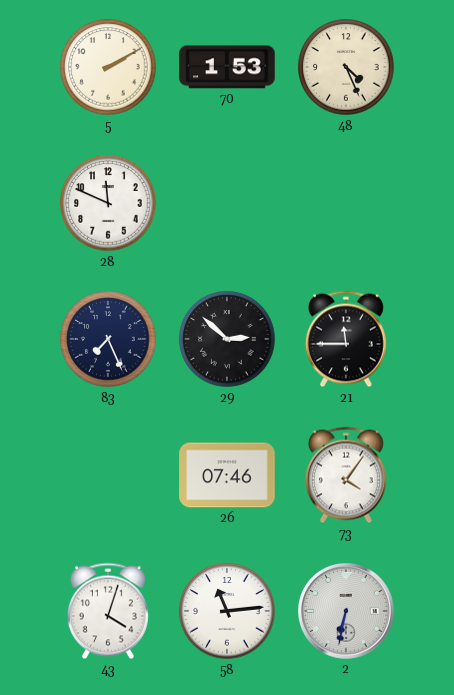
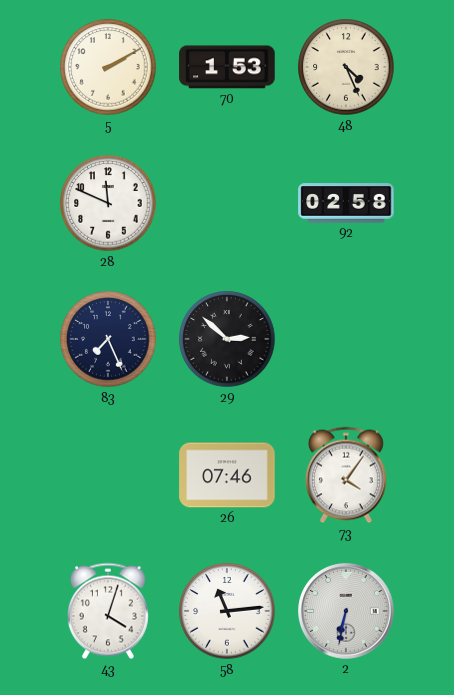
92: none -> 02:58 (346, 203)
21: 11:45 -> none (346, 339)
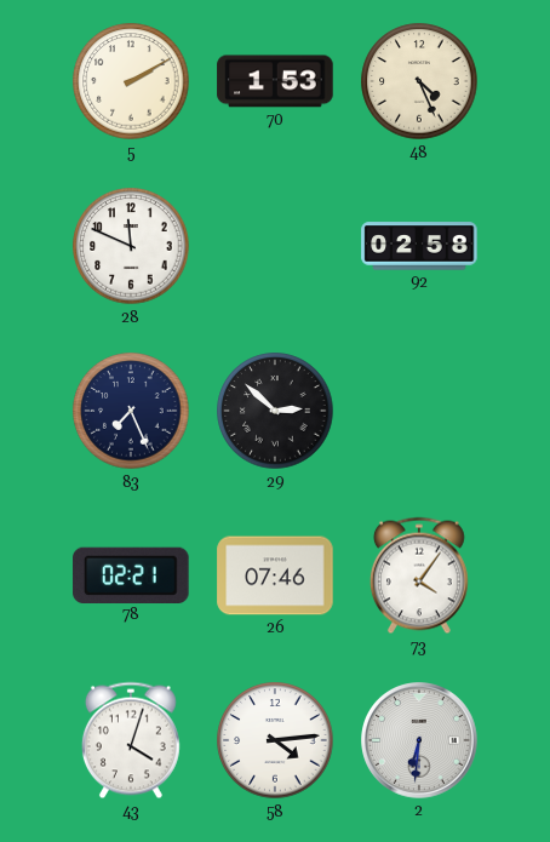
78: none -> 02:21 (131, 574)
58: 11:14 -> 4:14 (275, 740)
2: 6:32 -> 6:31 (419, 740)
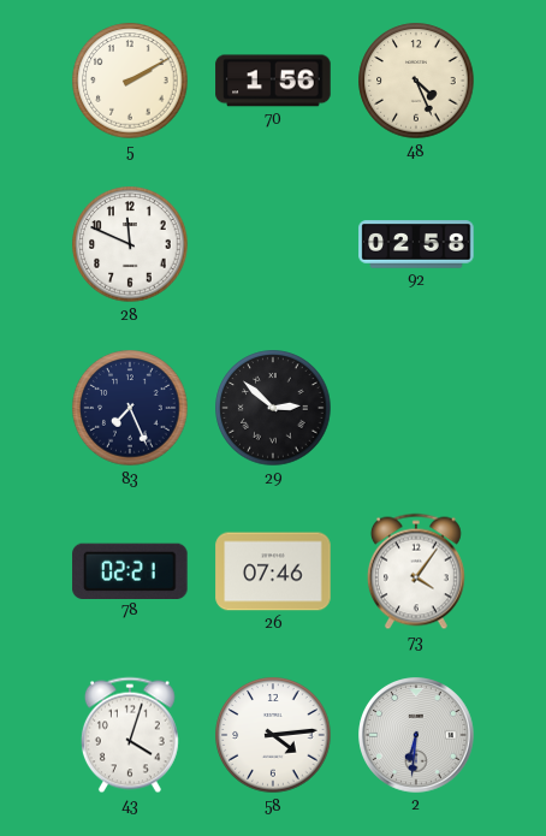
70: 1:53 -> 1:56 (273, 81)
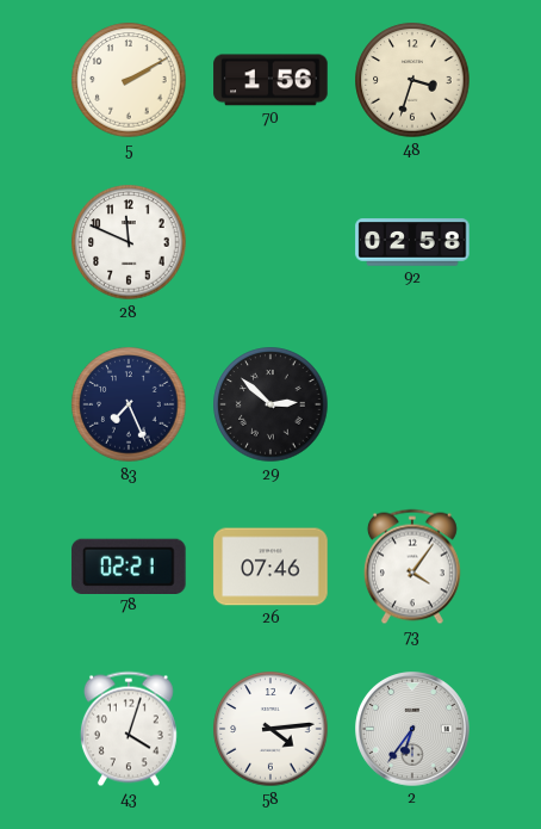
48: 4:26 -> 3:33 (412, 80)
2: 6:31 -> 6:36 (412, 729)
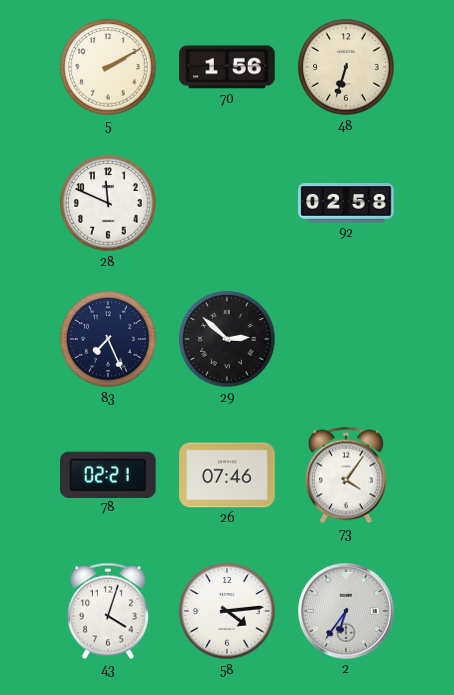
48: 3:33 -> 6:33 (346, 67)
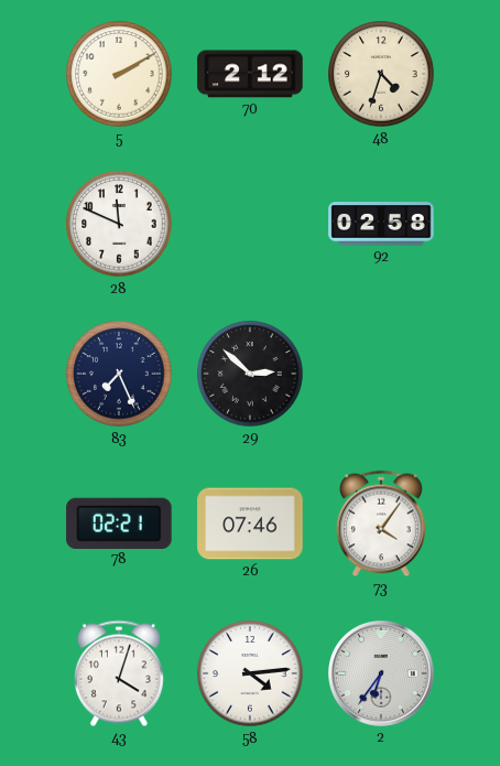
70: 1:56 -> 2:12 (250, 74)
48: 6:33 -> 4:33 (381, 74)
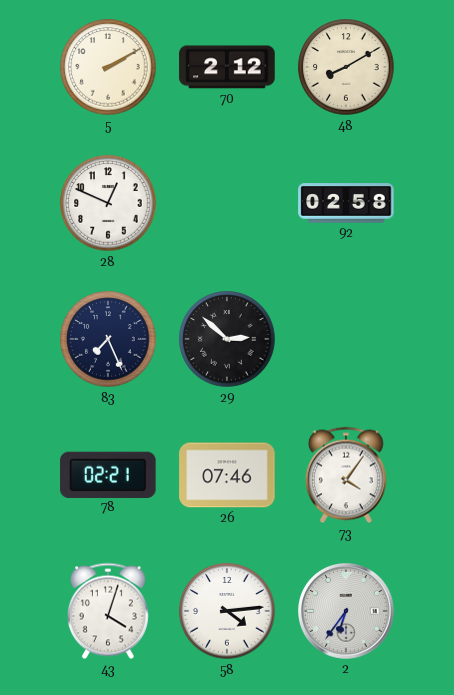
48: 4:33 -> 8:10 (346, 67)
28: 11:49 -> 12:49 (108, 203)
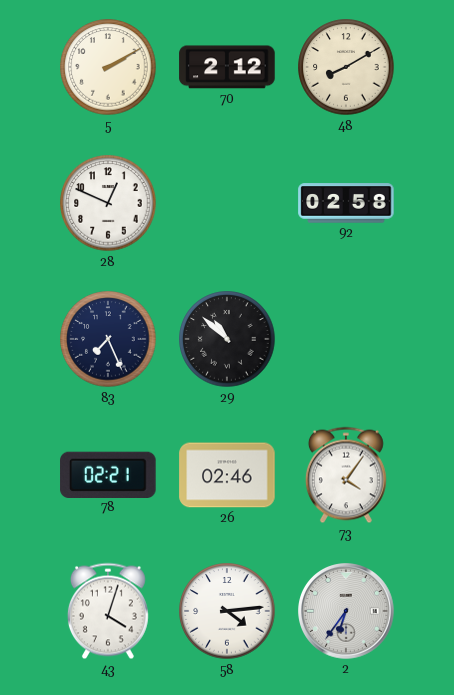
29: 2:52 -> 10:52 (227, 339)
26: 07:46 -> 02:46 (227, 475)
